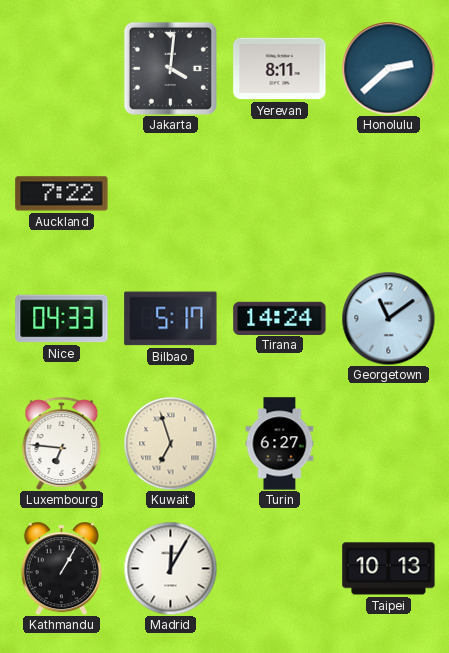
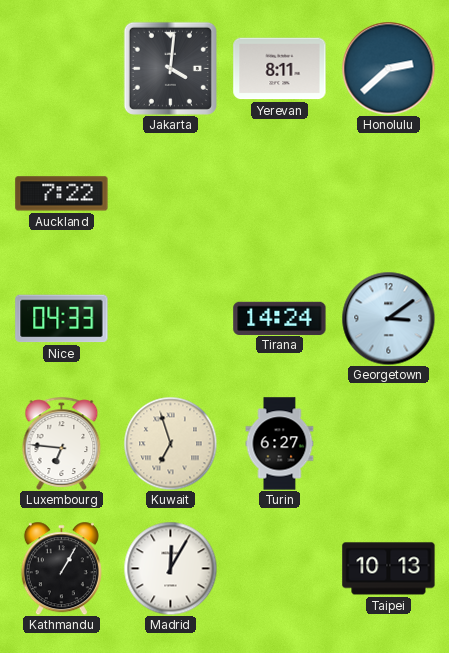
Bilbao: 5:17 -> none (171, 319)
Georgetown: 11:09 -> 3:09 (388, 318)
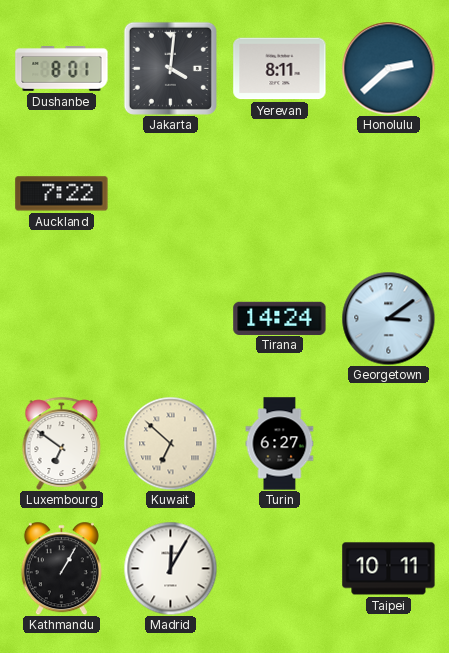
Dushanbe: none -> 8:01 (62, 69)
Nice: 04:33 -> none (62, 319)
Luxembourg: 6:46 -> 6:51 (62, 443)
Kuwait: 6:57 -> 6:52 (170, 443)
Taipei: 10:13 -> 10:11 (389, 569)
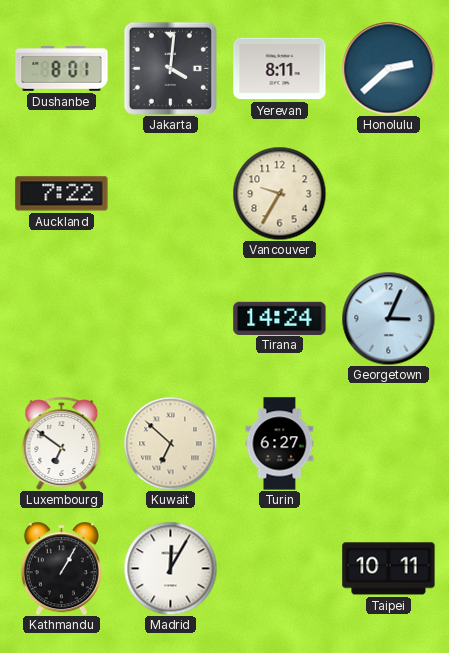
Vancouver: none -> 9:35 (279, 193)
Georgetown: 3:09 -> 3:04 (388, 318)
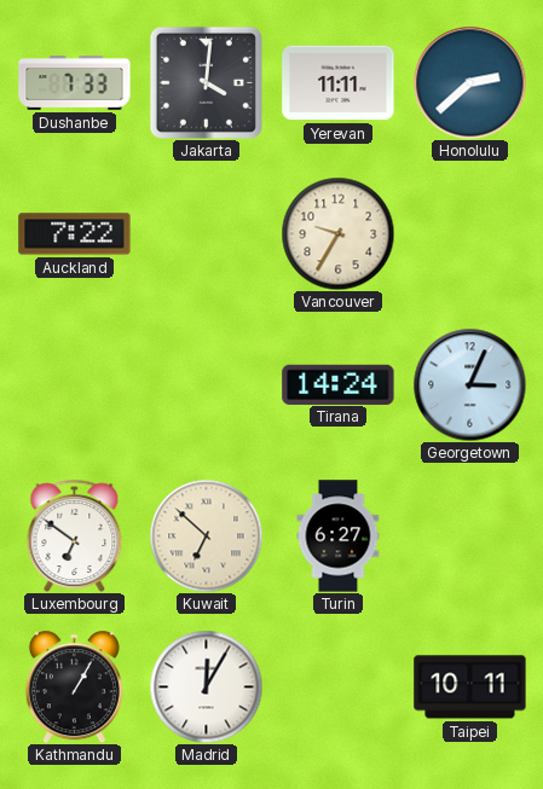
Dushanbe: 8:01 -> 7:33 (75, 83)
Yerevan: 8:11 -> 11:11 (339, 83)
